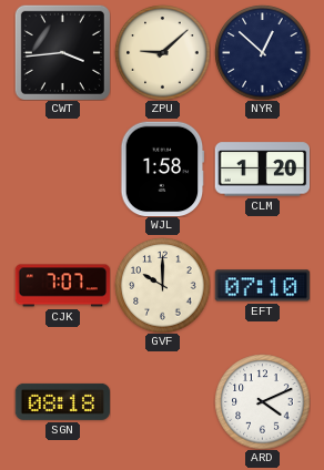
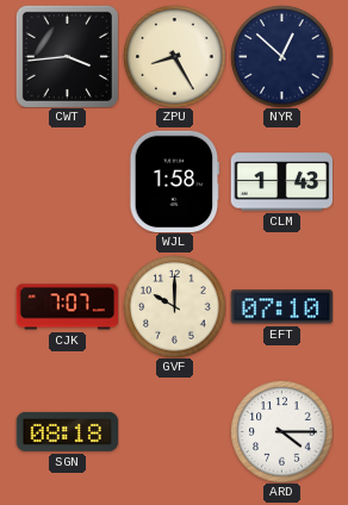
ZPU: 9:08 -> 8:25 (174, 56)
CLM: 1:20 -> 1:43 (281, 182)
ARD: 4:11 -> 4:15 (281, 431)
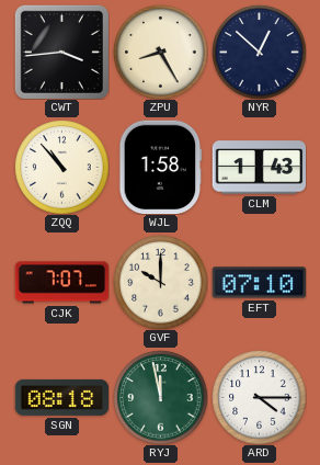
ZQQ: none -> 10:53 (61, 167)
RYJ: none -> 11:58 (160, 397)
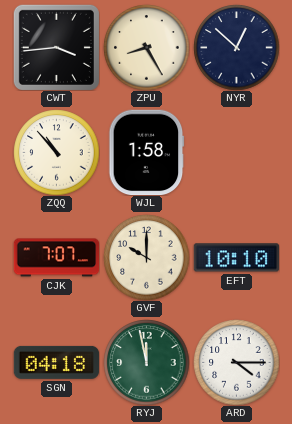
CLM: 1:43 -> none (259, 168)
EFT: 07:10 -> 10:10 (236, 258)
SGN: 08:18 -> 04:18 (56, 362)
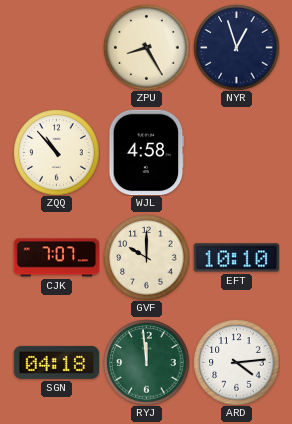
CWT: 3:44 -> none (56, 47)
NYR: 12:52 -> 12:57 (236, 47)
WJL: 1:58 -> 4:58 (147, 152)
RYJ: 11:58 -> 11:59 (146, 362)
ARD: 4:15 -> 4:14 (236, 362)
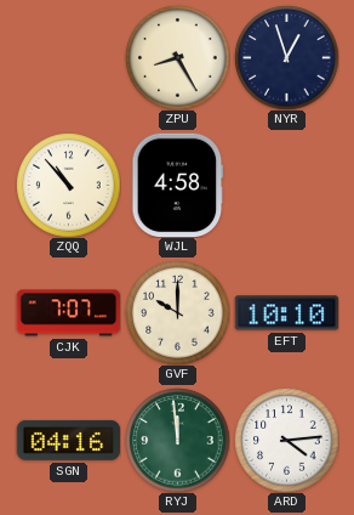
SGN: 04:18 -> 04:16 (68, 440)
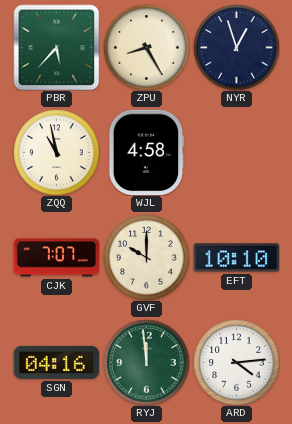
PBR: none -> 5:37 (56, 47)
ZQQ: 10:53 -> 10:58 (56, 152)
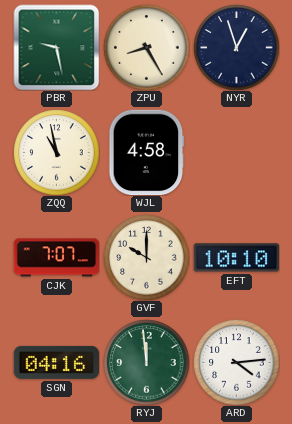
PBR: 5:37 -> 9:28 (56, 47)
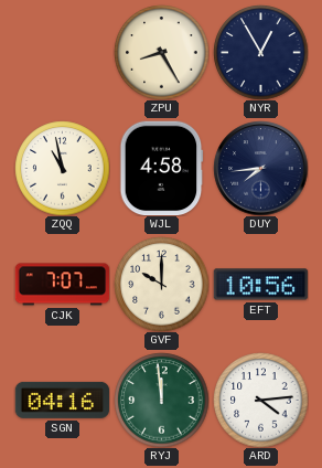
PBR: 9:28 -> none (56, 47)
NYR: 12:57 -> 12:55 (260, 52)
DUY: none -> 7:44 (260, 168)
EFT: 10:10 -> 10:56 (260, 285)
